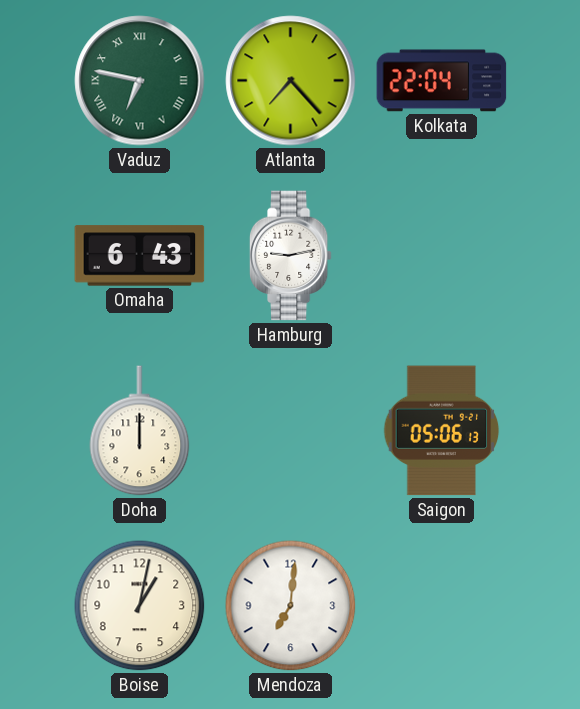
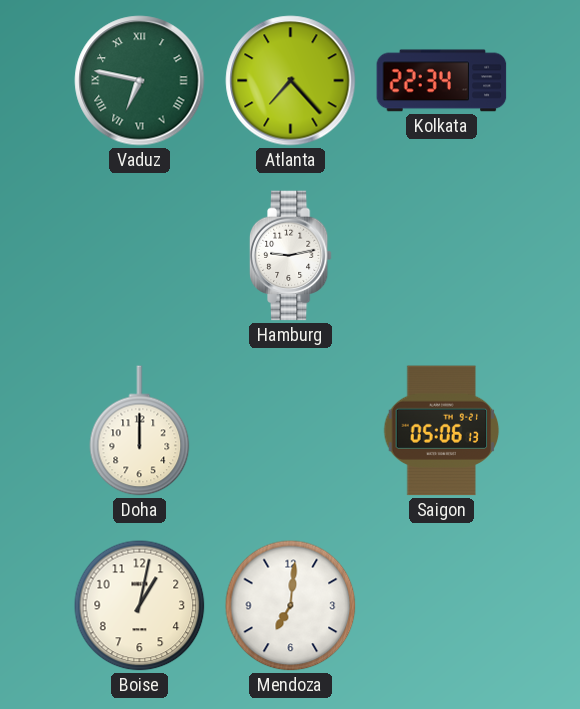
Kolkata: 22:04 -> 22:34 (442, 81)
Omaha: 6:43 -> none (140, 256)
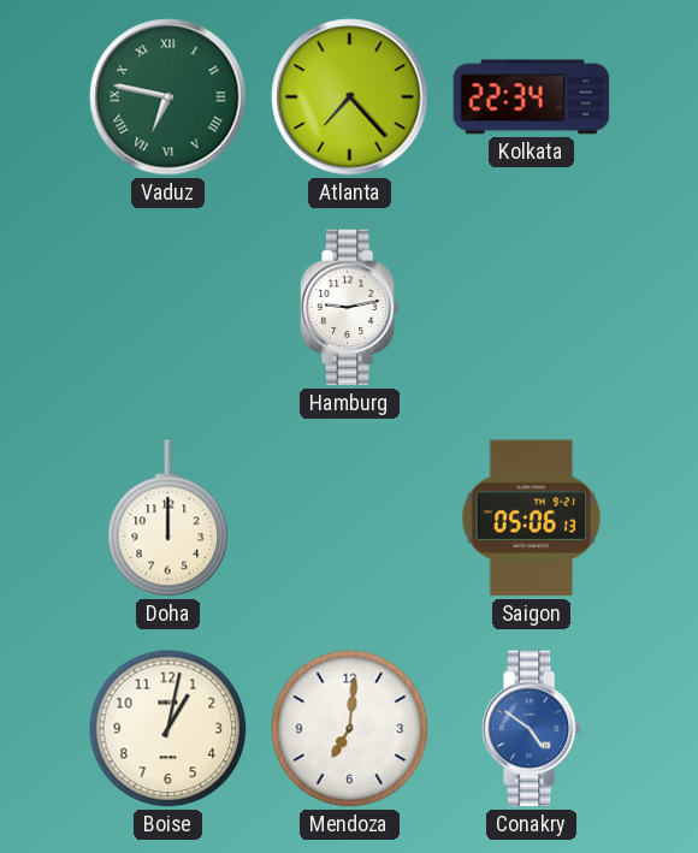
Conakry: none -> 4:51 (531, 729)
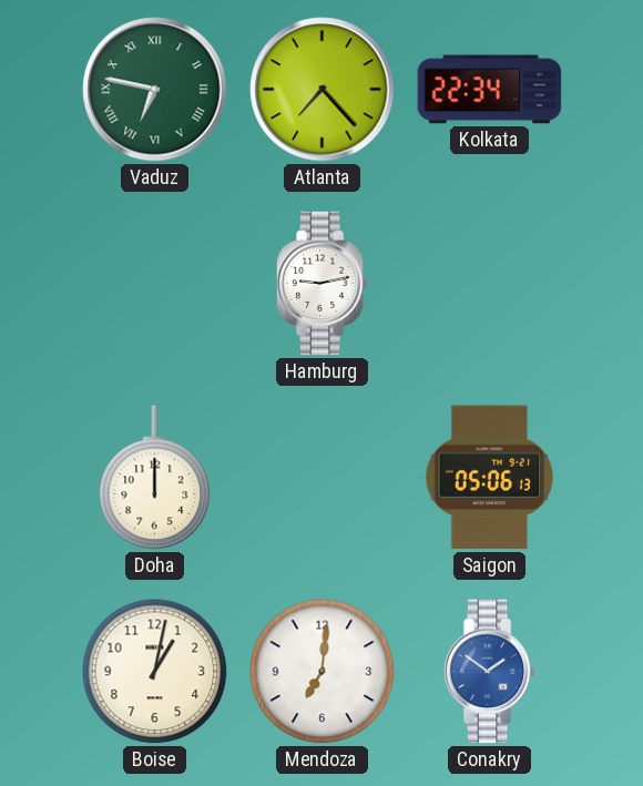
Conakry: 4:51 -> 1:51 (489, 672)
